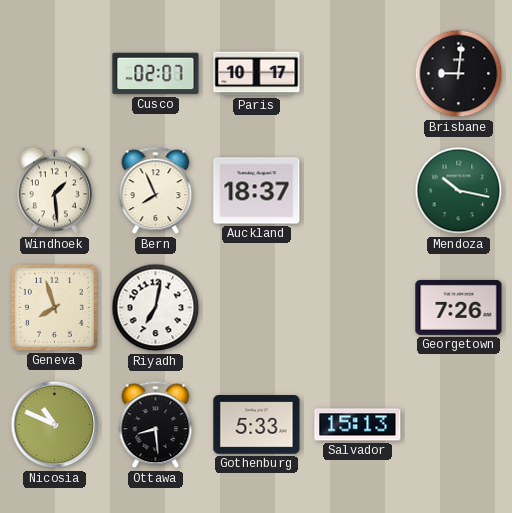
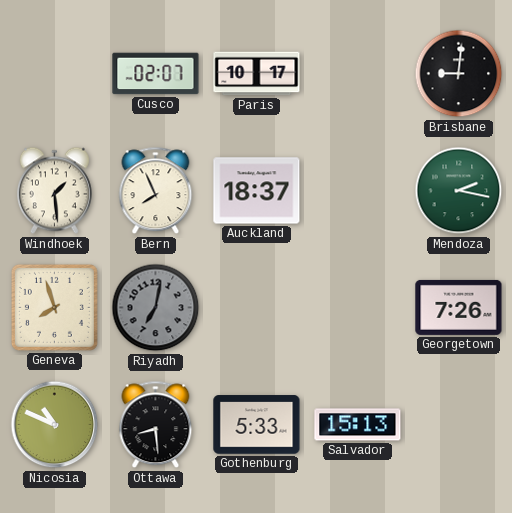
Mendoza: 10:17 -> 2:17 (459, 191)
Riyadh dial: white -> grey (156, 308)
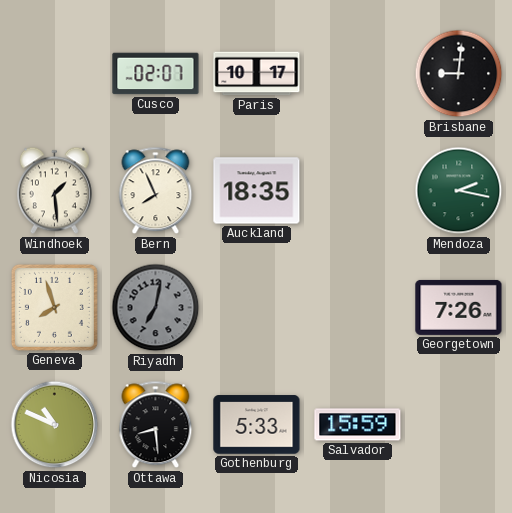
Auckland: 18:37 -> 18:35 (257, 191)
Salvador: 15:13 -> 15:59 (358, 425)
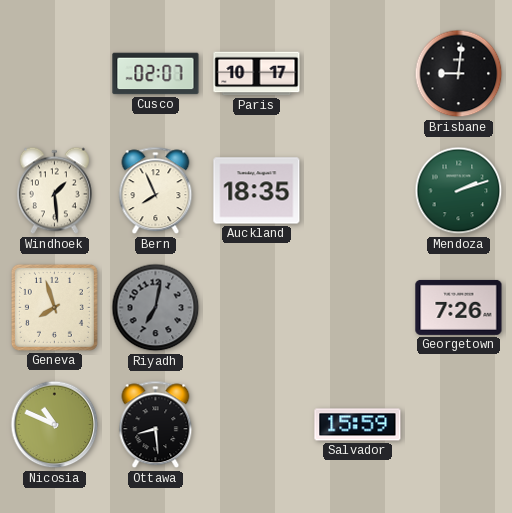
Mendoza: 2:17 -> 2:12 (459, 191)
Gothenburg: 5:33 -> none (257, 425)
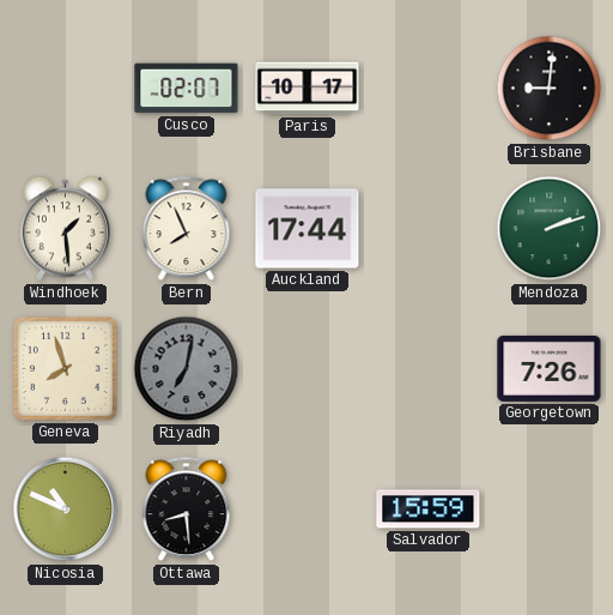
Auckland: 18:35 -> 17:44 (308, 229)
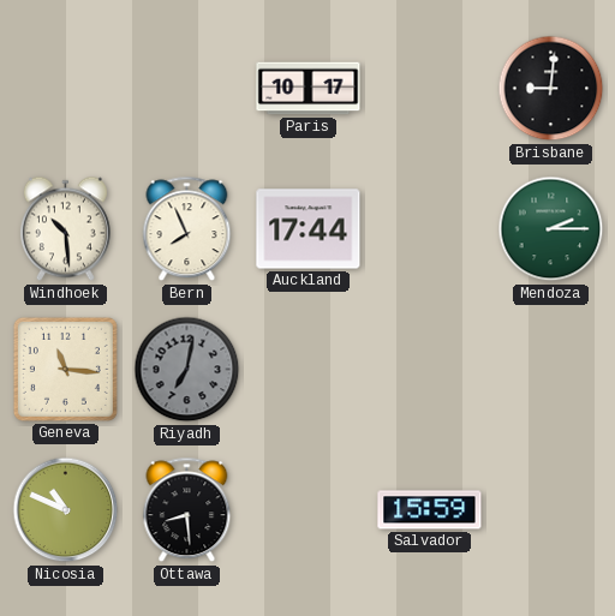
Cusco: 02:07 -> none (187, 89)
Windhoek: 1:29 -> 10:29 (65, 229)
Mendoza: 2:12 -> 2:15 (551, 229)
Geneva: 7:57 -> 11:16 (65, 369)
Georgetown: 7:26 -> none (550, 368)
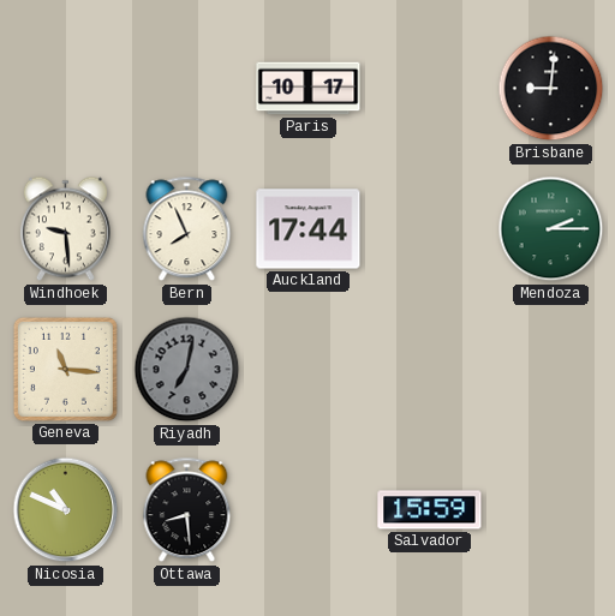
Windhoek: 10:29 -> 9:29 (65, 229)
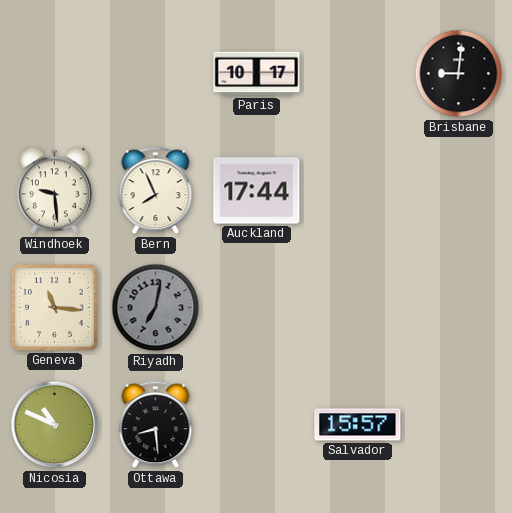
Mendoza: 2:15 -> none (551, 229)
Salvador: 15:59 -> 15:57 (358, 425)
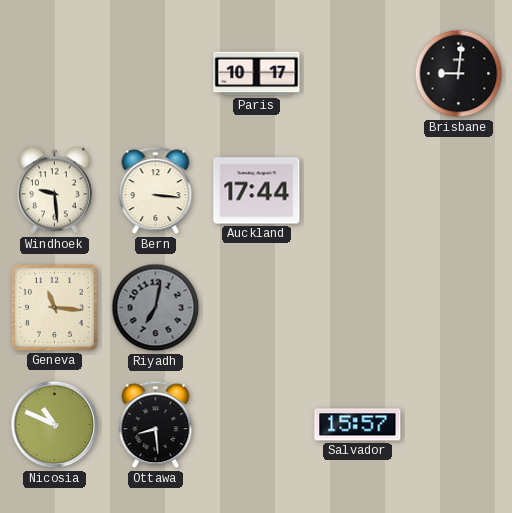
Bern: 7:56 -> 3:16 (156, 191)
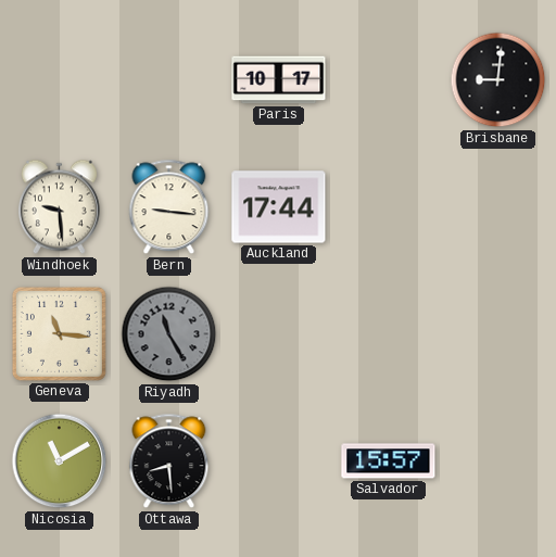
Bern: 3:16 -> 9:16 (169, 207)
Riyadh: 7:02 -> 11:25 (169, 334)
Nicosia: 10:49 -> 11:10 (60, 461)
